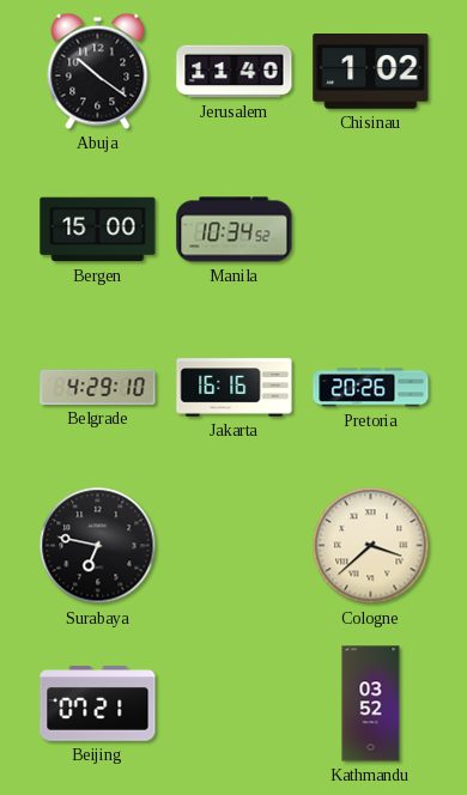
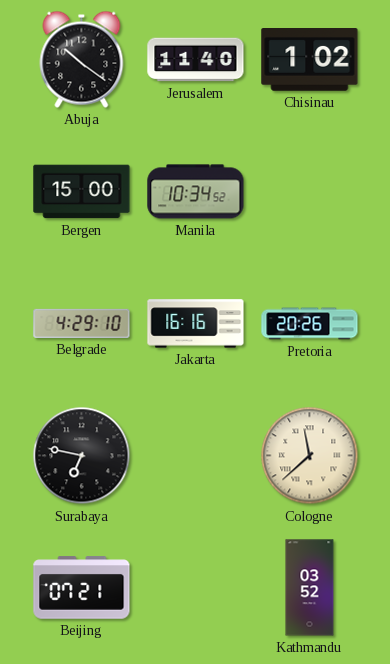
Cologne: 3:38 -> 11:38 (310, 456)
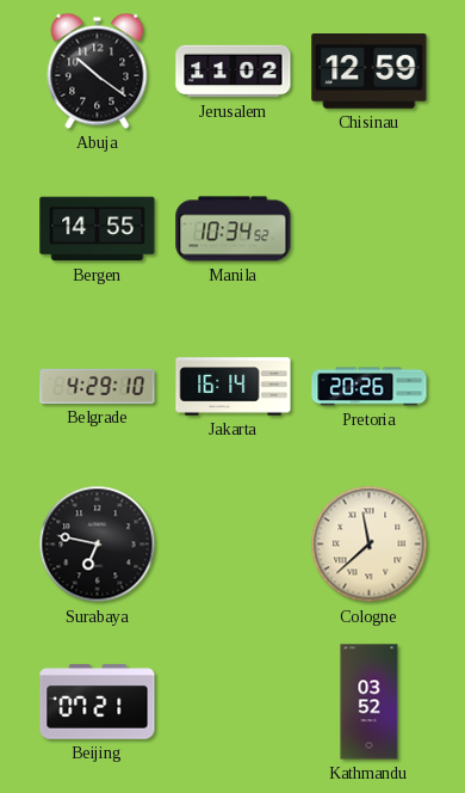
Jerusalem: 11:40 -> 11:02 (234, 72)
Chisinau: 1:02 -> 12:59 (370, 72)
Bergen: 15:00 -> 14:55 (98, 229)
Jakarta: 16:16 -> 16:14 (234, 387)
